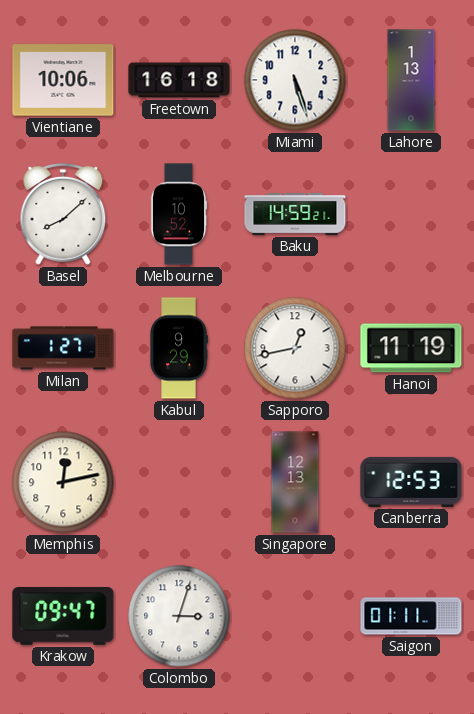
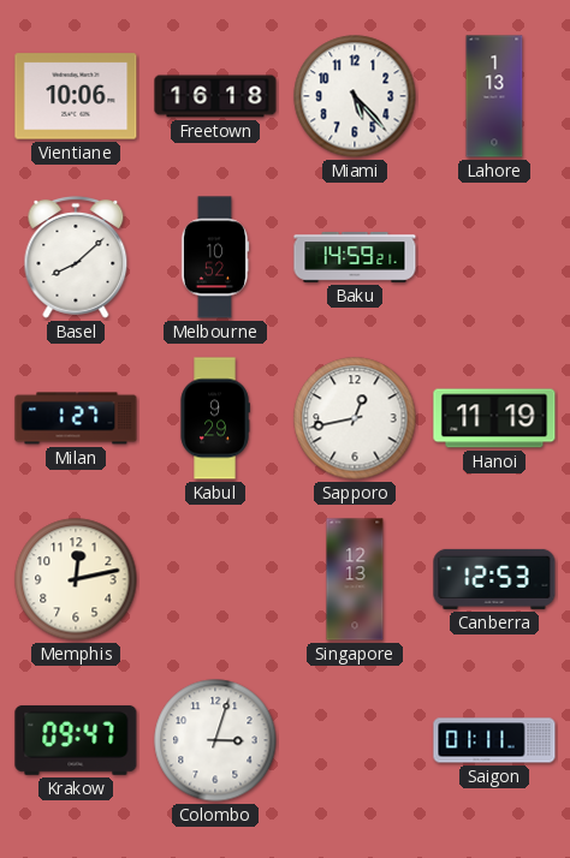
Miami: 5:27 -> 5:23 (355, 96)
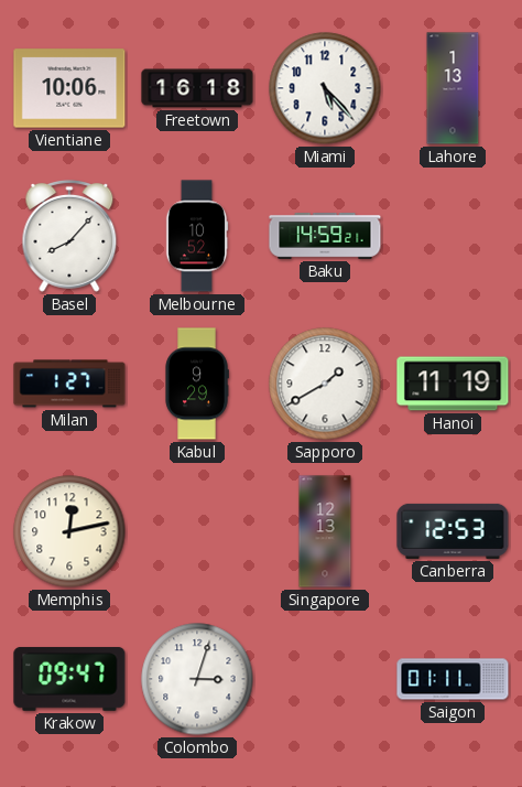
Basel: 8:08 -> 8:07 (69, 236)
Sapporo: 12:43 -> 1:40 (325, 384)
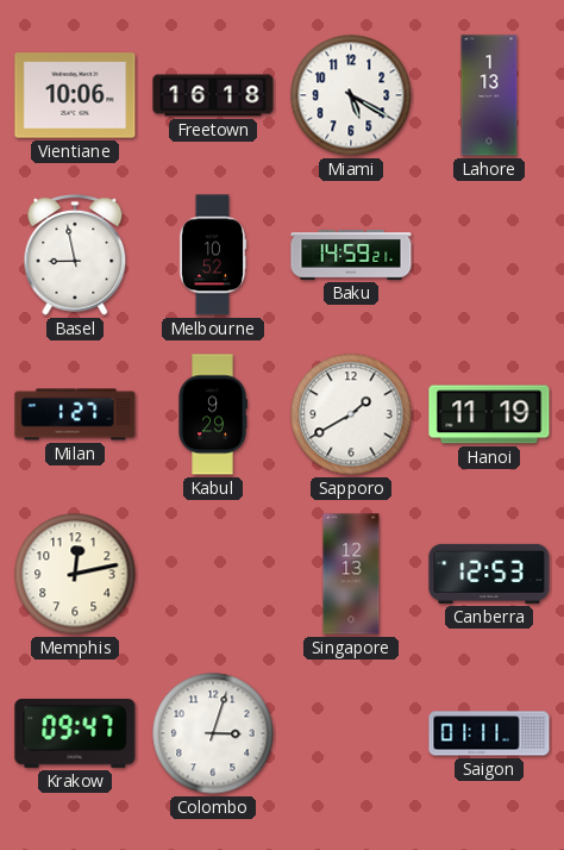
Miami: 5:23 -> 5:20 (351, 95)
Basel: 8:07 -> 8:58 (75, 255)
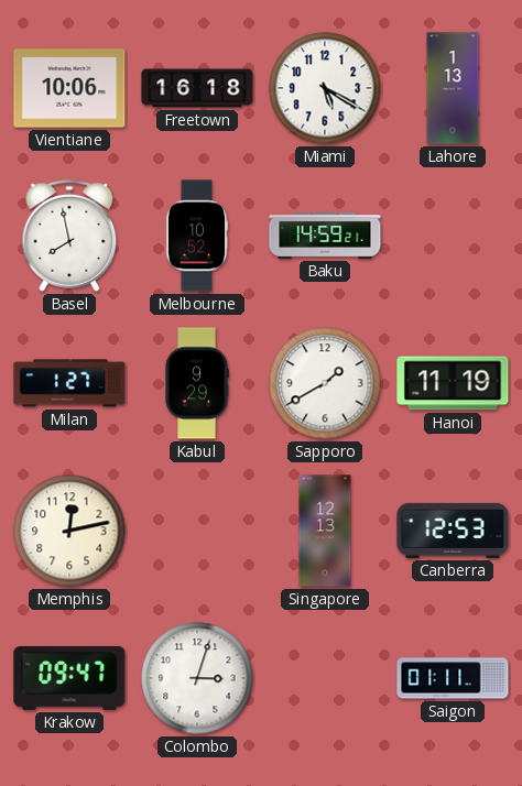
Basel: 8:58 -> 7:58 (69, 236)
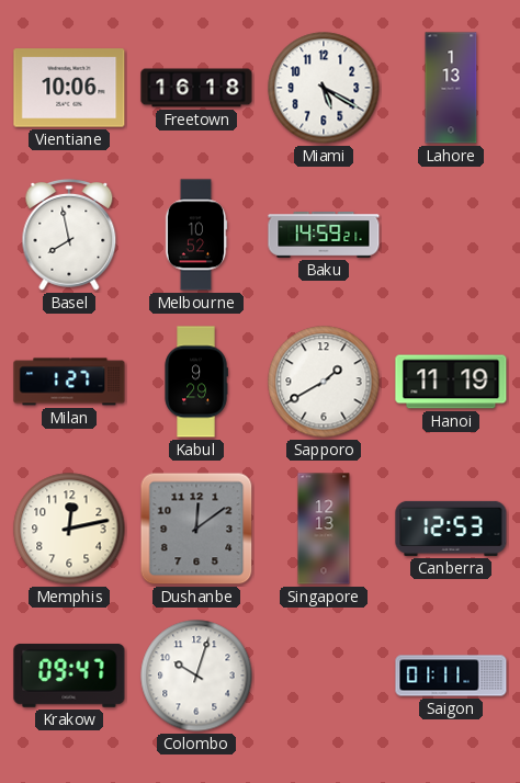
Dushanbe: none -> 12:09 (196, 529)
Colombo: 3:03 -> 10:03 (196, 676)
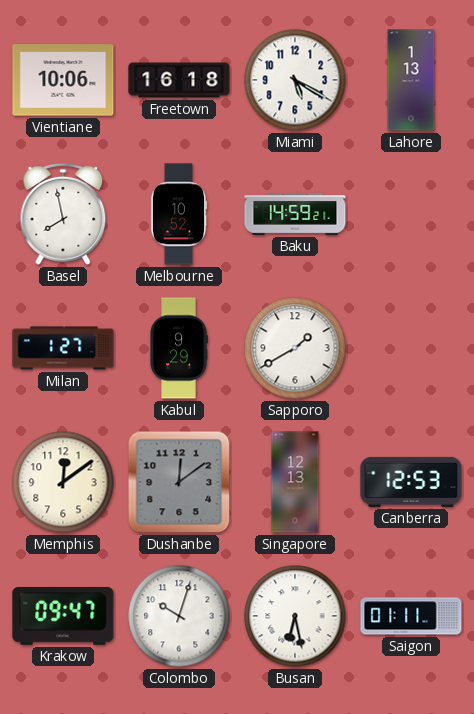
Hanoi: 11:19 -> none (451, 382)
Memphis: 12:13 -> 12:09 (63, 482)
Busan: none -> 6:28 (295, 616)
